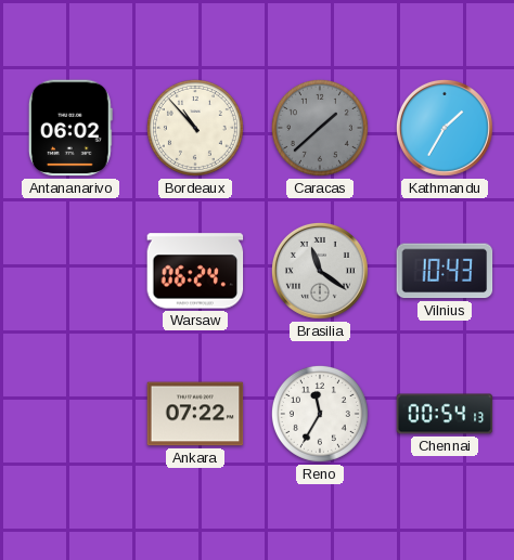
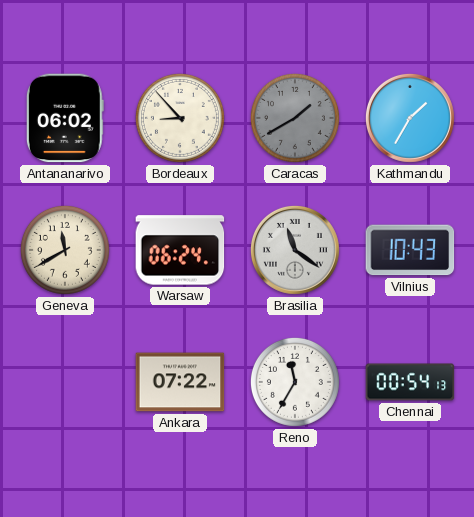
Bordeaux: 10:53 -> 8:53 (180, 118)
Caracas: 1:38 -> 1:40 (295, 118)
Geneva: none -> 11:40 (65, 250)
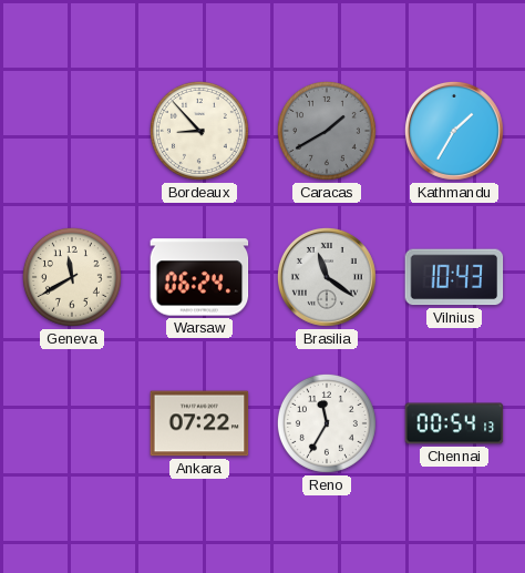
Antananarivo: 06:02 -> none (65, 118)
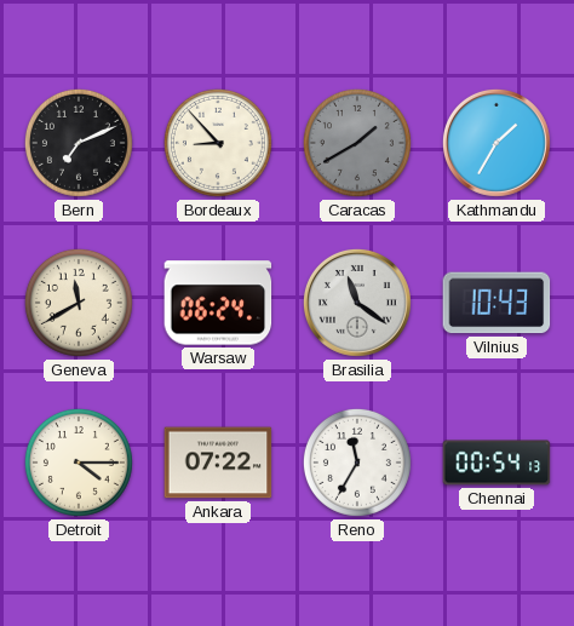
Bern: none -> 7:11 (79, 143)
Detroit: none -> 4:15 (79, 463)
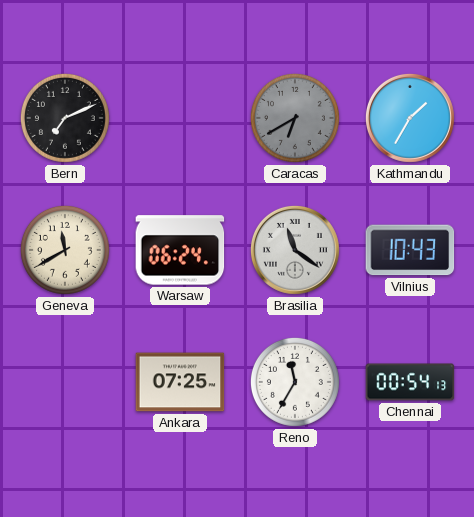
Bordeaux: 8:53 -> none (218, 143)
Caracas: 1:40 -> 6:40 (295, 118)
Detroit: 4:15 -> none (79, 463)
Ankara: 07:22 -> 07:25 (180, 382)
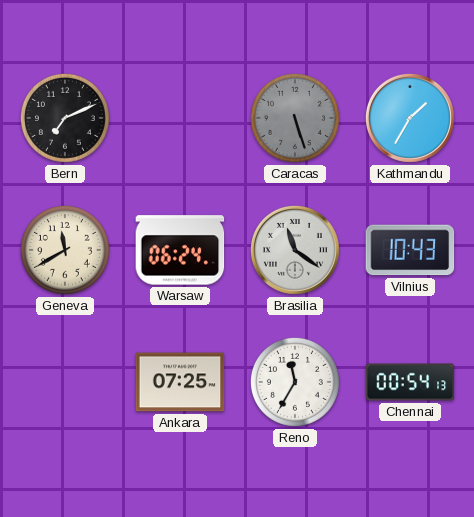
Caracas: 6:40 -> 5:27 (295, 118)
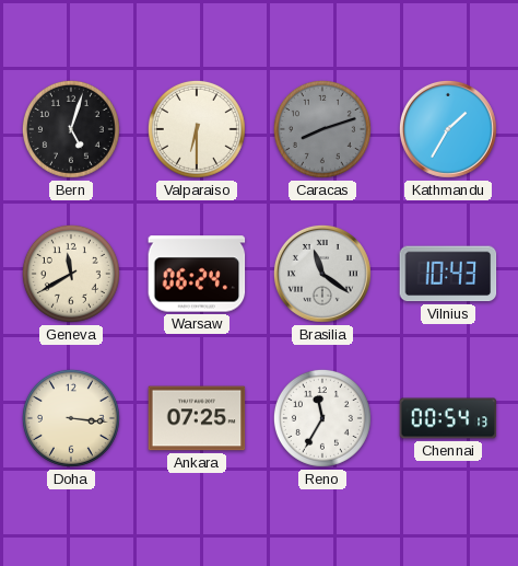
Bern: 7:11 -> 5:03 (71, 129)
Valparaiso: none -> 6:30 (197, 129)
Caracas: 5:27 -> 8:12 (322, 129)
Doha: none -> 3:16 (71, 418)
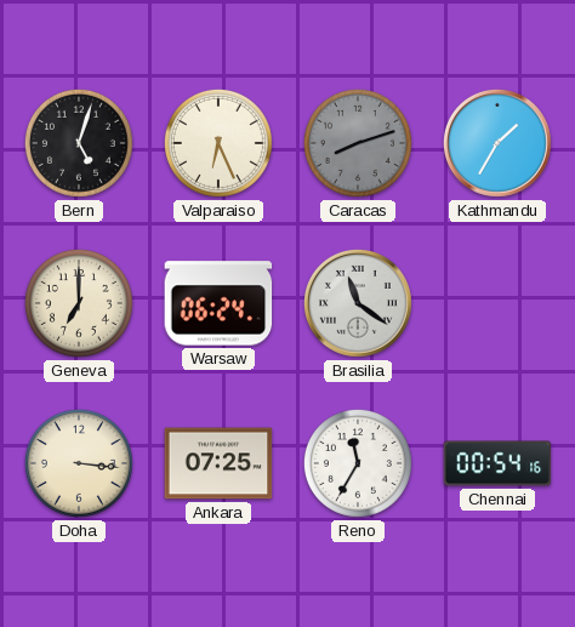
Valparaiso: 6:30 -> 6:26 (218, 143)
Geneva: 11:40 -> 7:00 (79, 303)
Vilnius: 10:43 -> none (448, 274)
Chennai: 00:54:13 -> 00:54:16 (497, 463)
